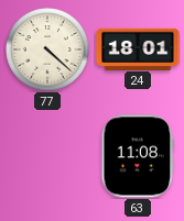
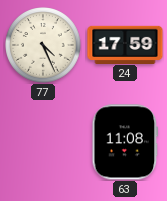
77: 4:22 -> 4:26 (43, 45)
24: 18:01 -> 17:59 (125, 44)
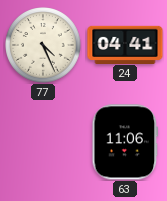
24: 17:59 -> 04:41 (125, 44)
63: 11:08 -> 11:06 (125, 142)
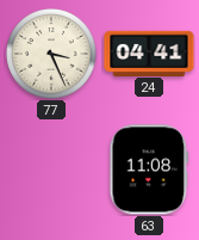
77: 4:26 -> 3:26 (51, 54)
63: 11:06 -> 11:08 (149, 170)
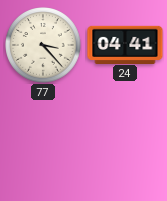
77: 3:26 -> 3:23 (43, 45)
63: 11:08 -> none (149, 170)
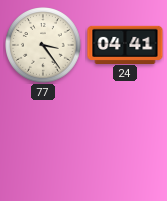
77: 3:23 -> 3:24 (43, 45)
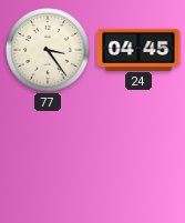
24: 04:41 -> 04:45 (138, 49)
